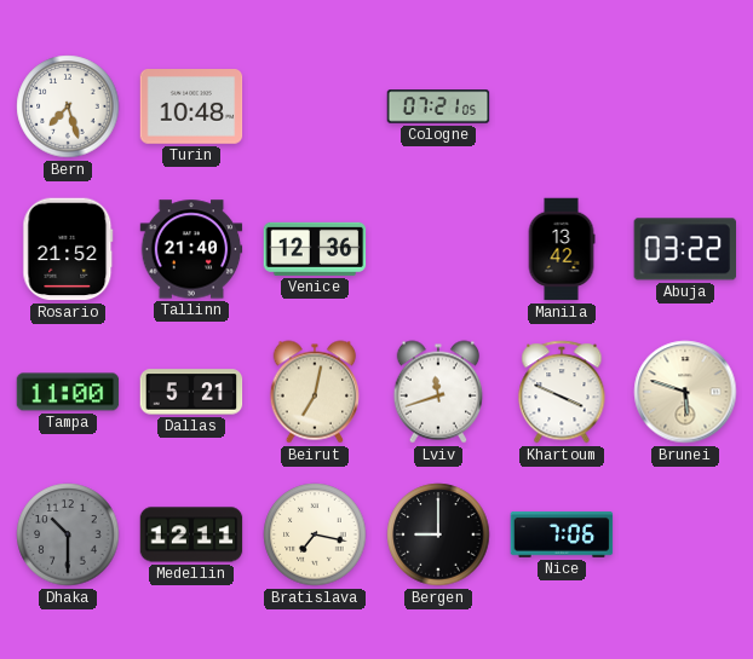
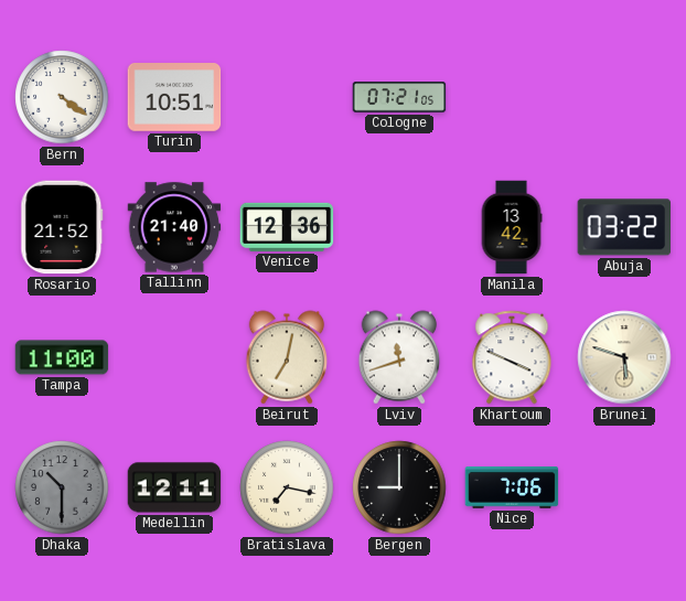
Bern: 7:27 -> 4:21 (62, 97)
Turin: 10:48 -> 10:51 (174, 97)
Dallas: 5:21 -> none (191, 392)
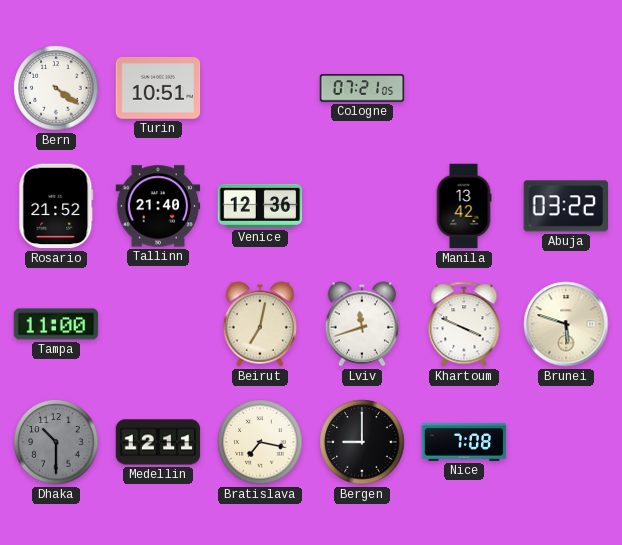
Nice: 7:06 -> 7:08 (464, 443)
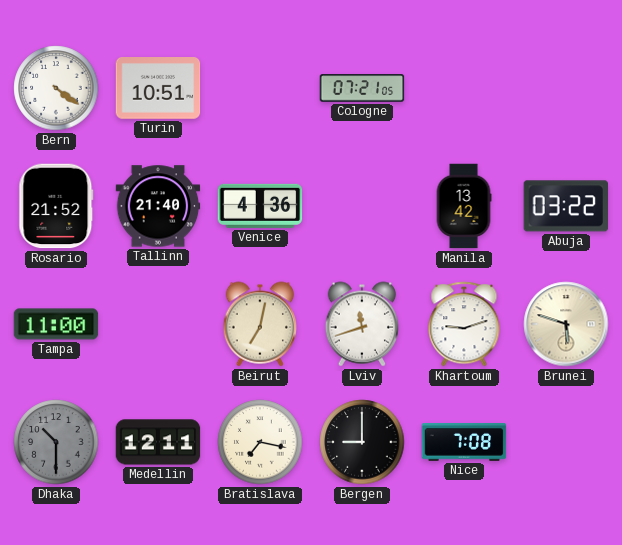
Venice: 12:36 -> 4:36 (260, 206)
Khartoum: 3:49 -> 9:12 (464, 324)
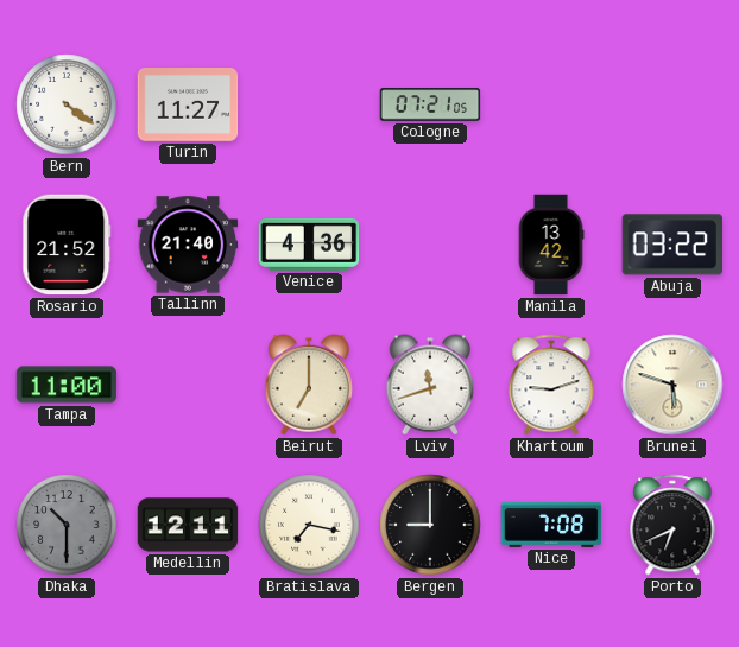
Turin: 10:51 -> 11:27 (188, 104)
Beirut: 7:02 -> 7:00 (309, 385)
Porto: none -> 6:41 (672, 525)
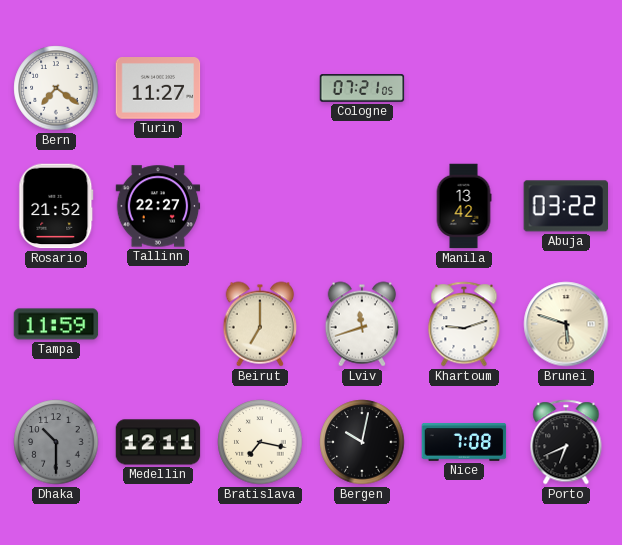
Bern: 4:21 -> 7:21 (56, 88)
Tallinn: 21:40 -> 22:27 (158, 206)
Venice: 4:36 -> none (309, 245)
Tampa: 11:00 -> 11:59 (56, 324)
Bergen: 9:00 -> 10:02 (362, 442)
